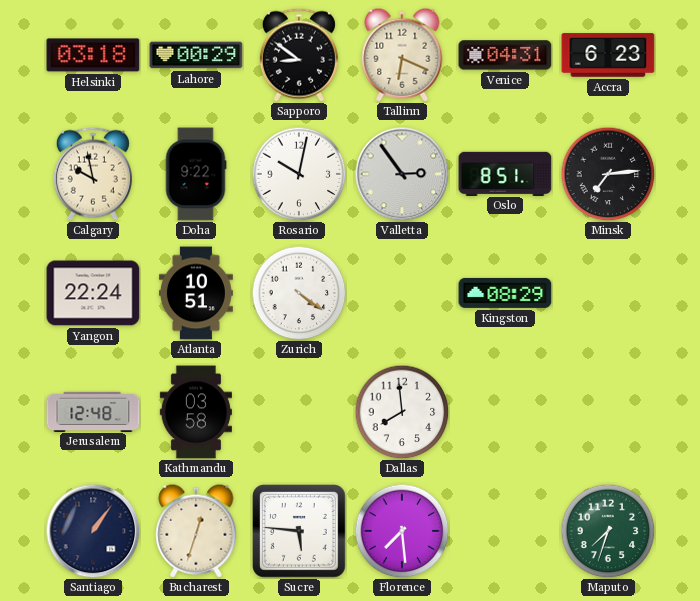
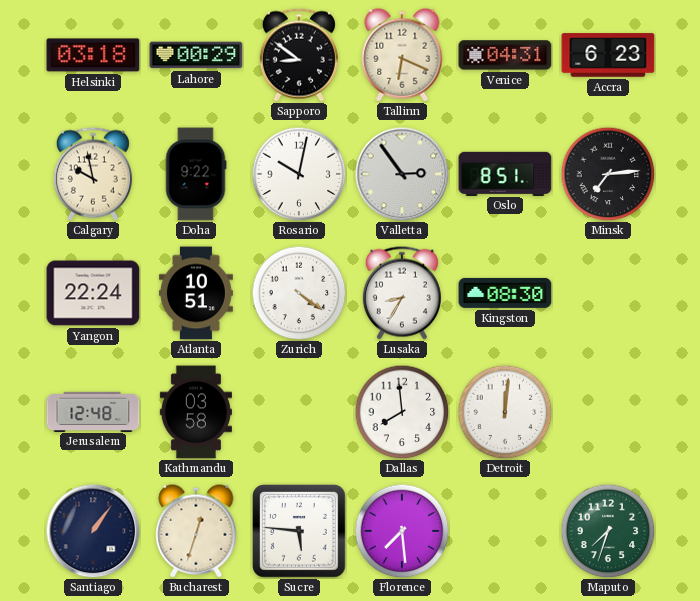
Lusaka: none -> 8:35 (402, 293)
Kingston: 08:29 -> 08:30 (505, 293)
Detroit: none -> 12:01 (505, 412)
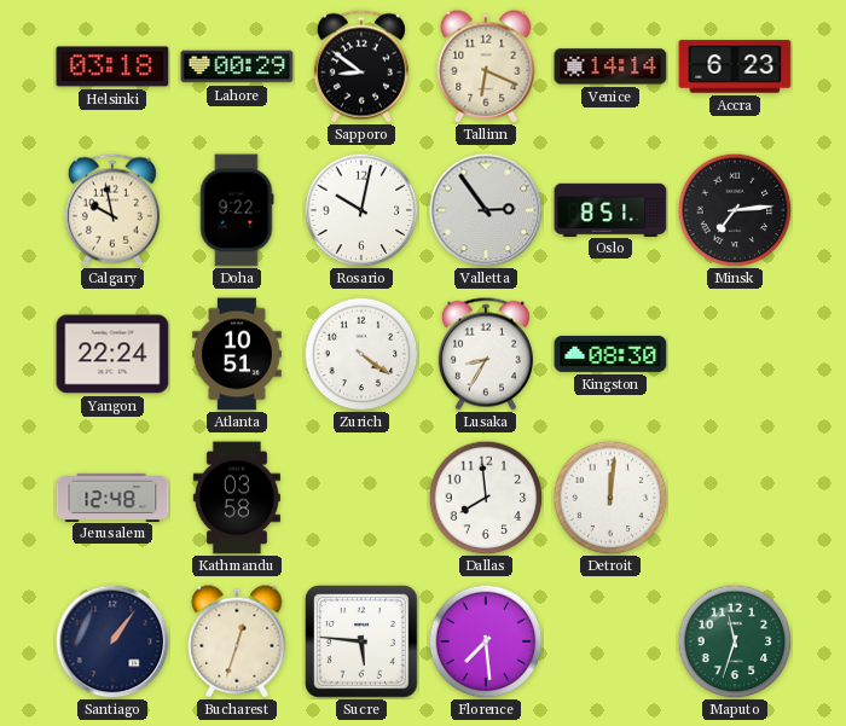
Venice: 04:31 -> 14:14 (610, 66)
Maputo: 7:33 -> 11:33 (735, 641)
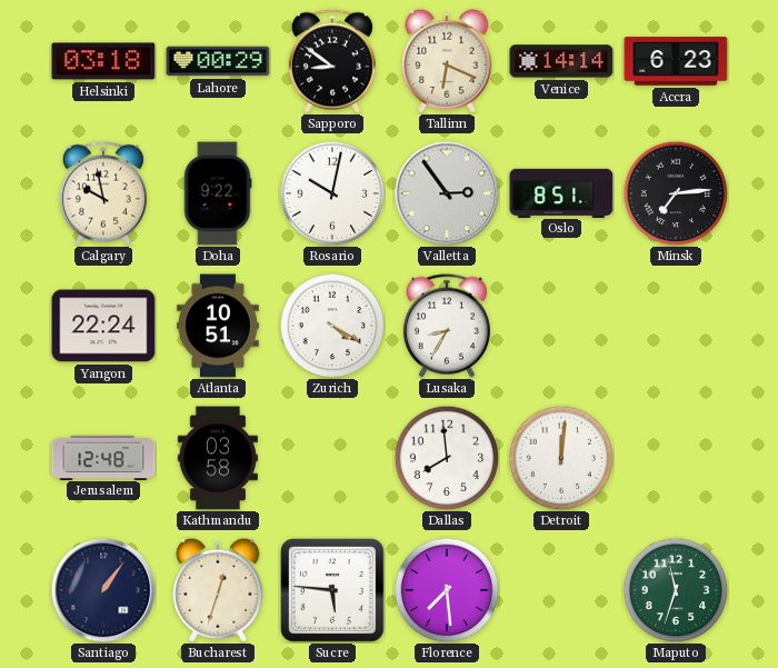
Zurich: 4:21 -> 4:20 (332, 326)
Kingston: 08:30 -> none (610, 354)
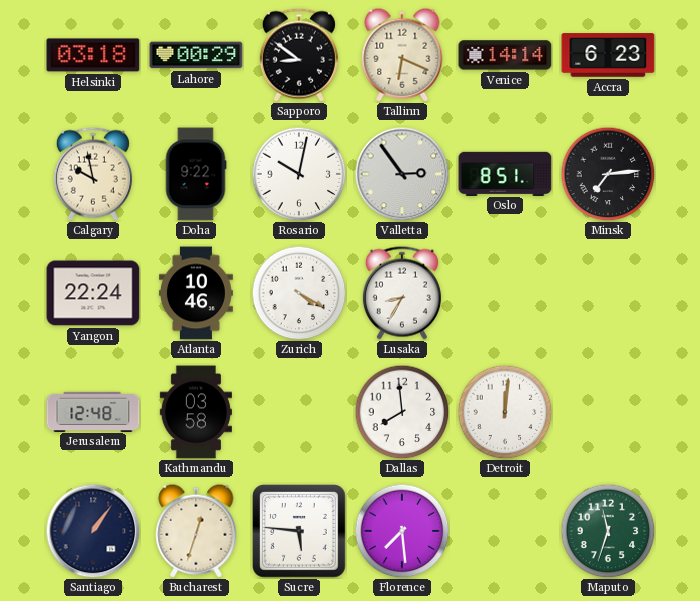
Atlanta: 10:51 -> 10:46 (196, 293)
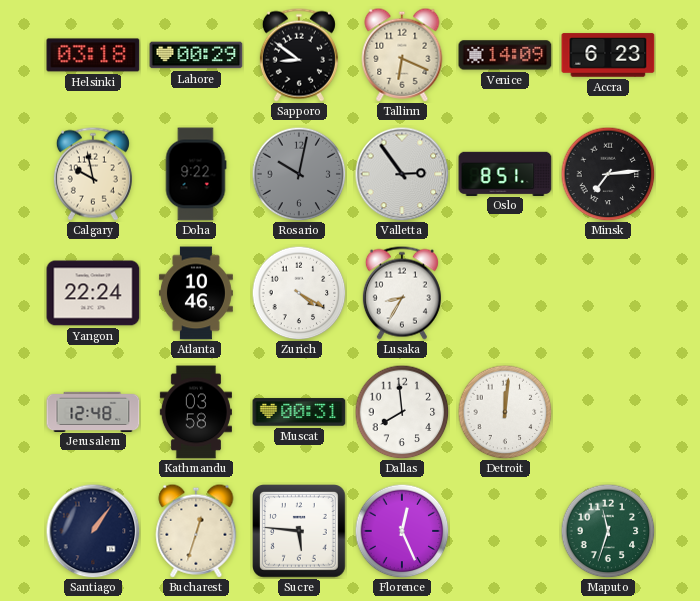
Venice: 14:14 -> 14:09 (505, 55)
Rosario dial: white -> grey (299, 174)
Muscat: none -> 00:31 (299, 412)
Florence: 7:29 -> 12:26 (402, 531)
